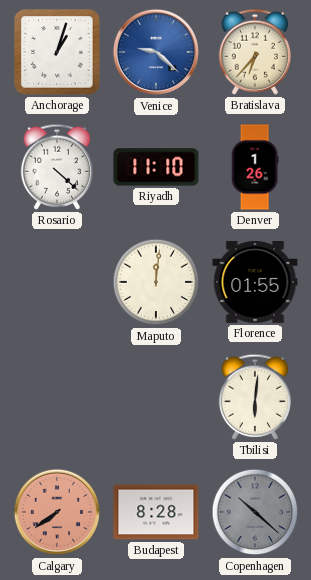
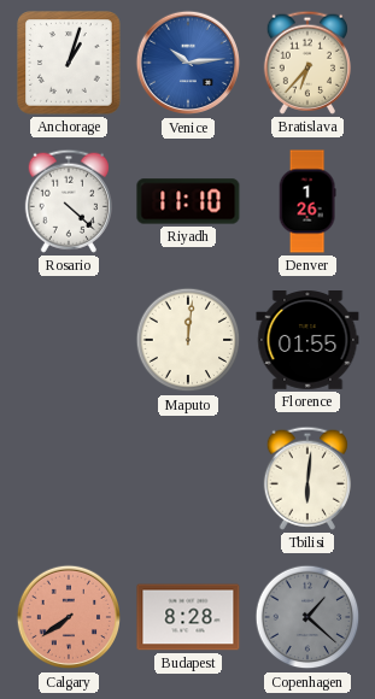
Venice: 9:22 -> 10:14 (188, 63)
Copenhagen: 10:22 -> 1:22 (307, 617)
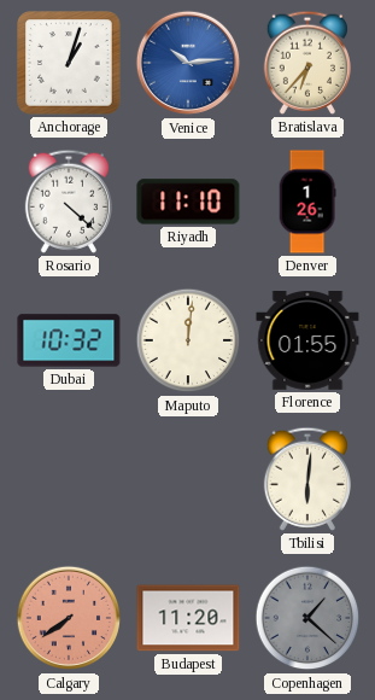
Dubai: none -> 10:32 (69, 340)
Budapest: 8:28 -> 11:20 (188, 618)
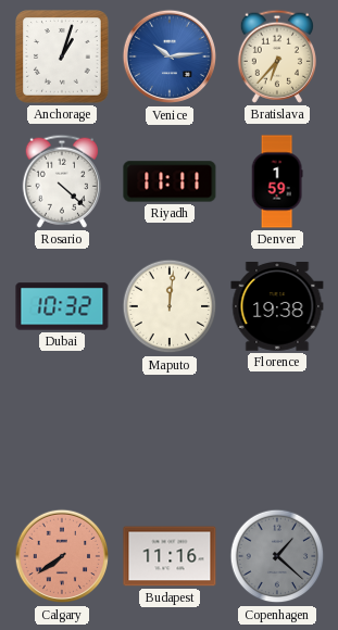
Riyadh: 11:10 -> 11:11 (170, 181)
Denver: 1:26 -> 1:59 (277, 181)
Florence: 01:55 -> 19:38 (277, 307)
Tbilisi: 6:01 -> none (306, 479)
Budapest: 11:20 -> 11:16 (170, 556)
